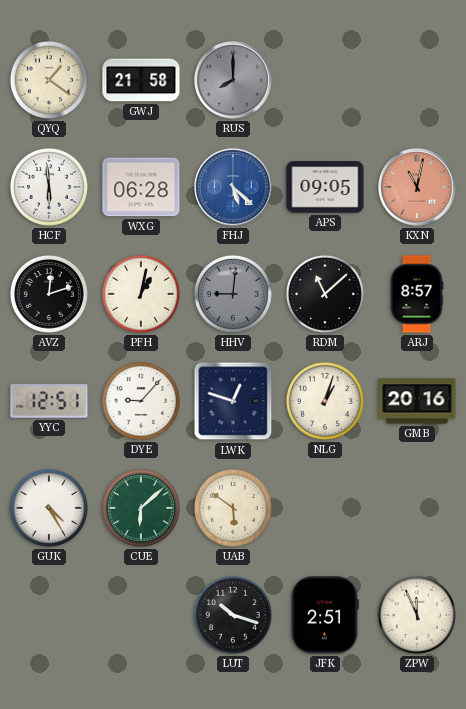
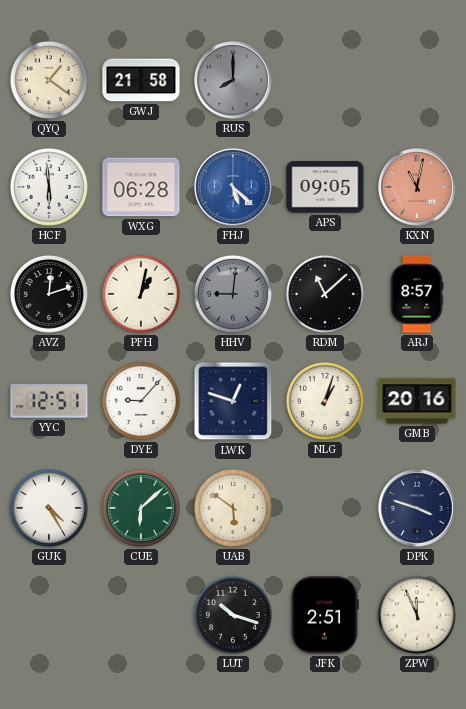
DPK: none -> 3:48 (417, 508)
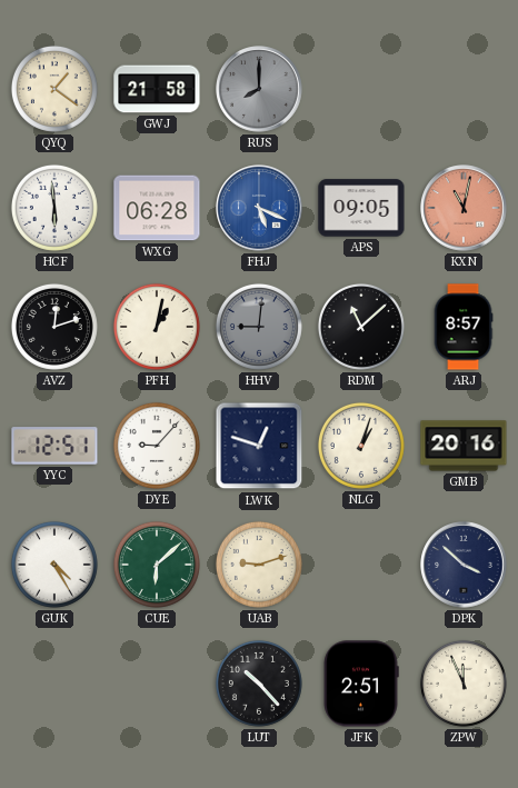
FHJ: 5:22 -> 5:19 (259, 208)
UAB: 5:51 -> 9:12 (259, 565)
DPK: 3:48 -> 3:52 (464, 565)
LUT: 10:18 -> 10:23 (259, 684)
